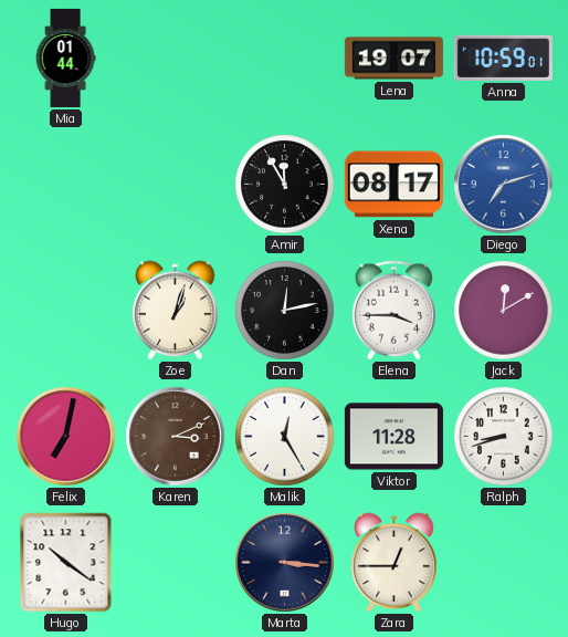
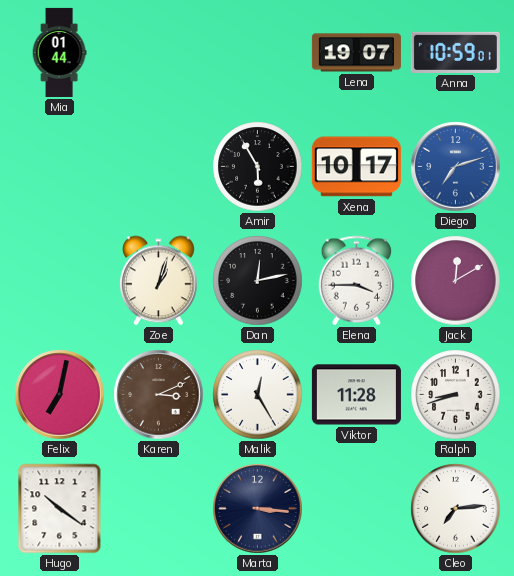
Amir: 11:55 -> 5:55 (258, 167)
Xena: 08:17 -> 10:17 (356, 167)
Zara: 12:45 -> none (395, 563)
Cleo: none -> 7:14 (456, 509)
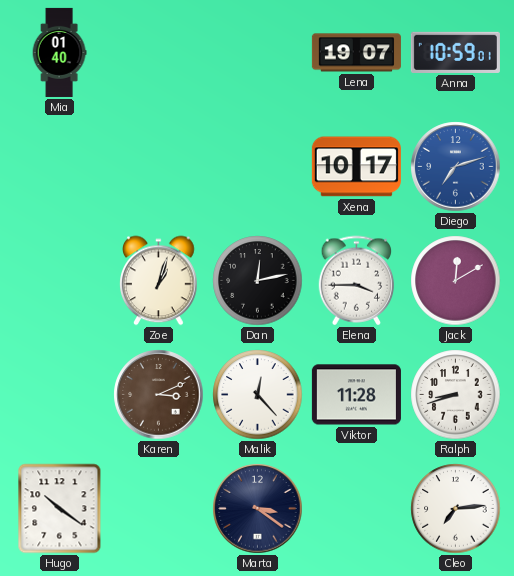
Mia: 01:44 -> 01:40 (59, 52)
Amir: 5:55 -> none (258, 167)
Felix: 7:02 -> none (60, 395)
Malik: 12:25 -> 12:23 (258, 395)
Marta: 3:16 -> 3:21 (258, 509)
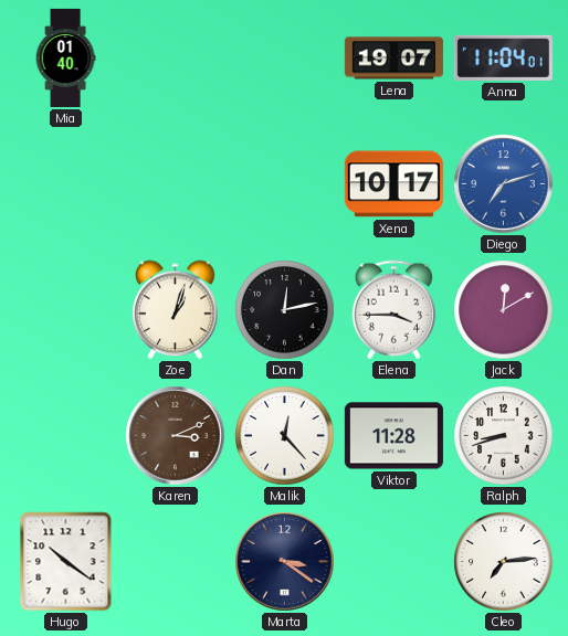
Anna: 10:59 -> 11:04 (503, 57)
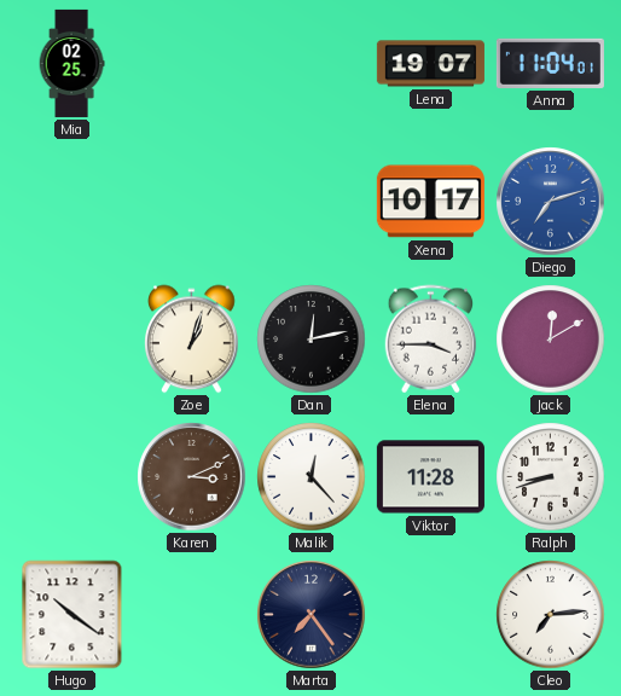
Mia: 01:40 -> 02:25 (71, 63)
Marta: 3:21 -> 7:24 (312, 615)
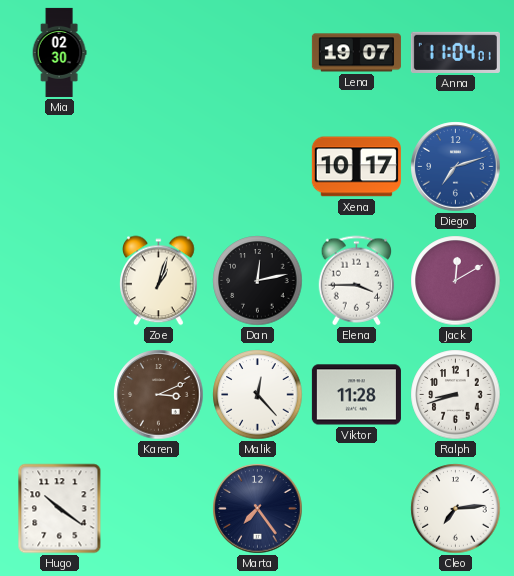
Mia: 02:25 -> 02:30 (59, 52)
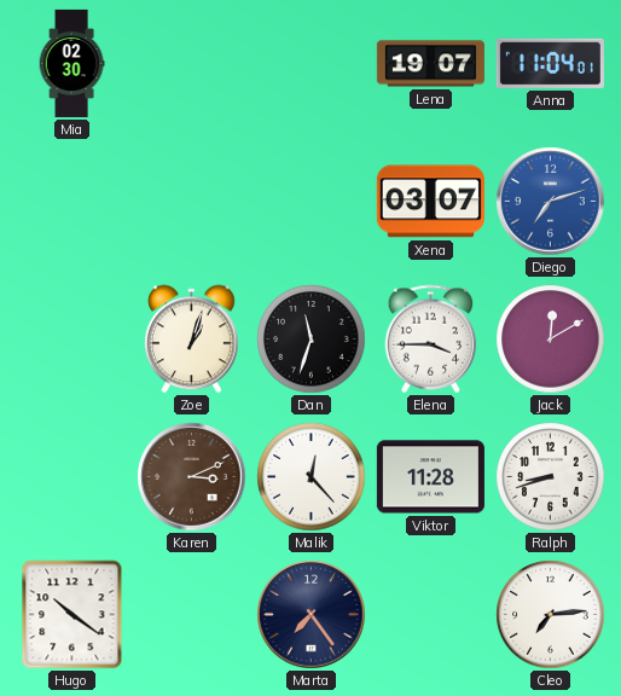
Xena: 10:17 -> 03:07 (430, 202)
Dan: 12:13 -> 11:33 (312, 340)
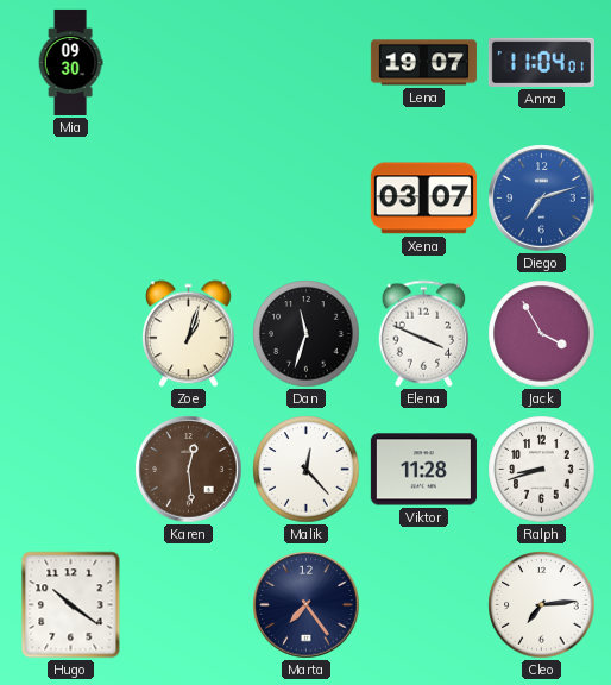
Mia: 02:30 -> 09:30 (70, 62)
Elena: 3:45 -> 3:49 (424, 334)
Jack: 12:10 -> 3:55 (542, 334)
Karen: 3:11 -> 12:29 (189, 470)
